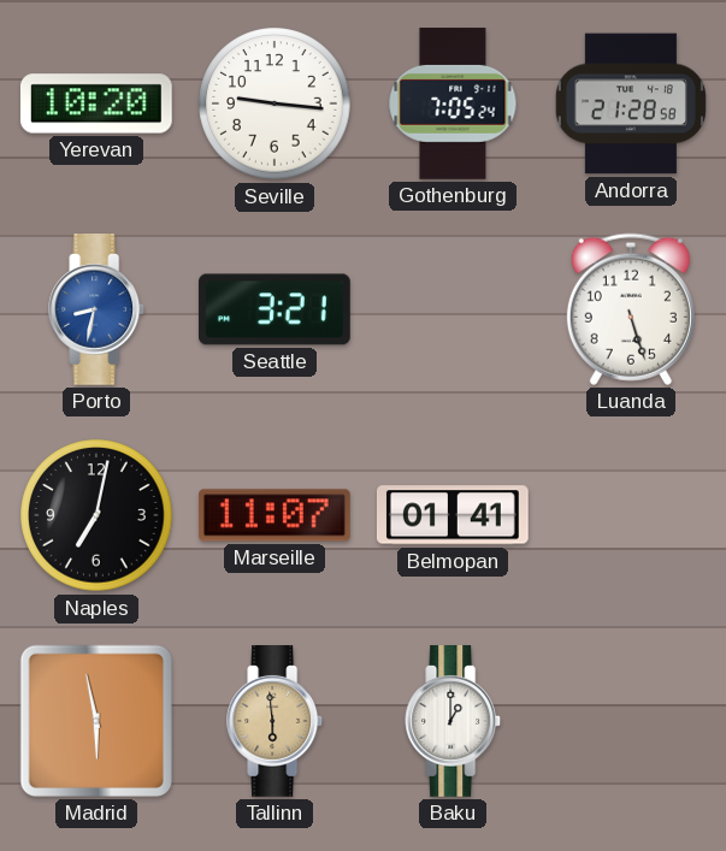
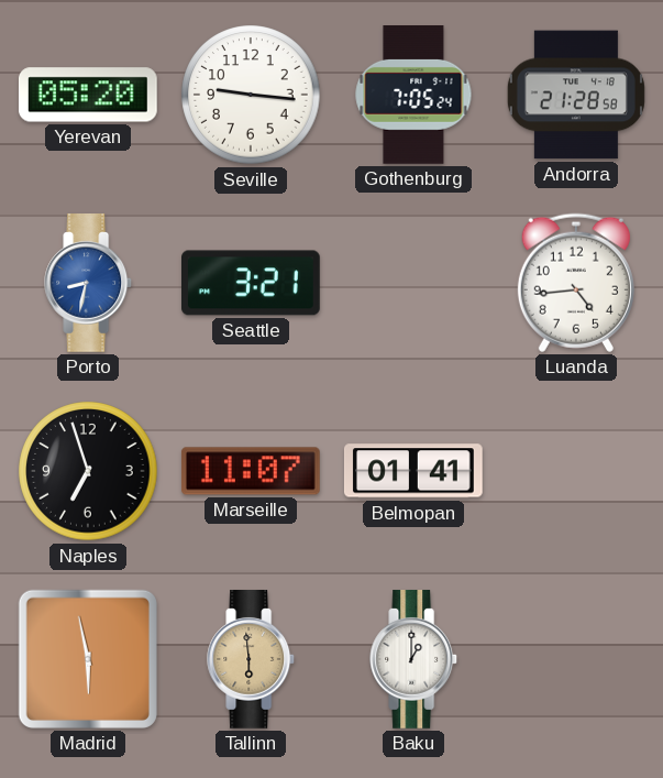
Yerevan: 10:20 -> 05:20 (88, 95)
Luanda: 5:27 -> 4:44 (576, 283)
Naples: 7:02 -> 6:57 (88, 471)
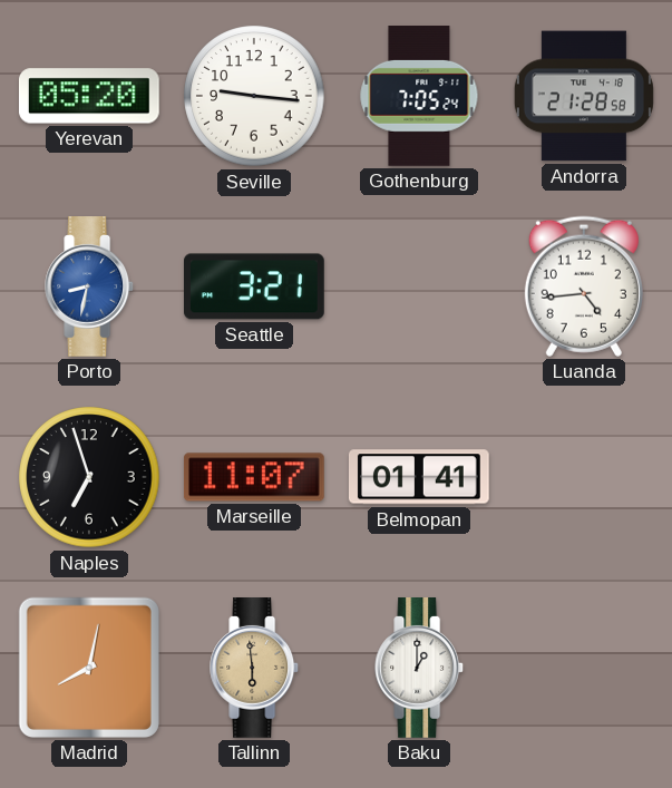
Madrid: 5:58 -> 8:02 (89, 668)
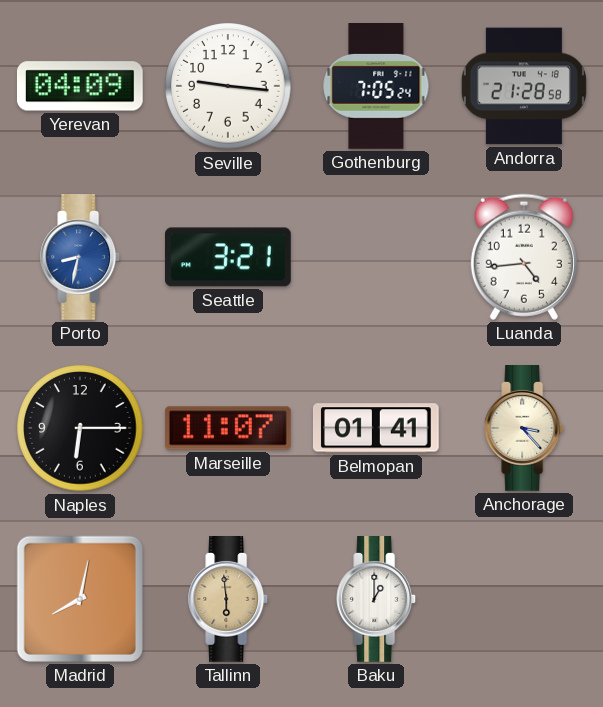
Yerevan: 05:20 -> 04:09 (80, 86)
Naples: 6:57 -> 6:15 (80, 428)
Anchorage: none -> 3:23 (525, 429)
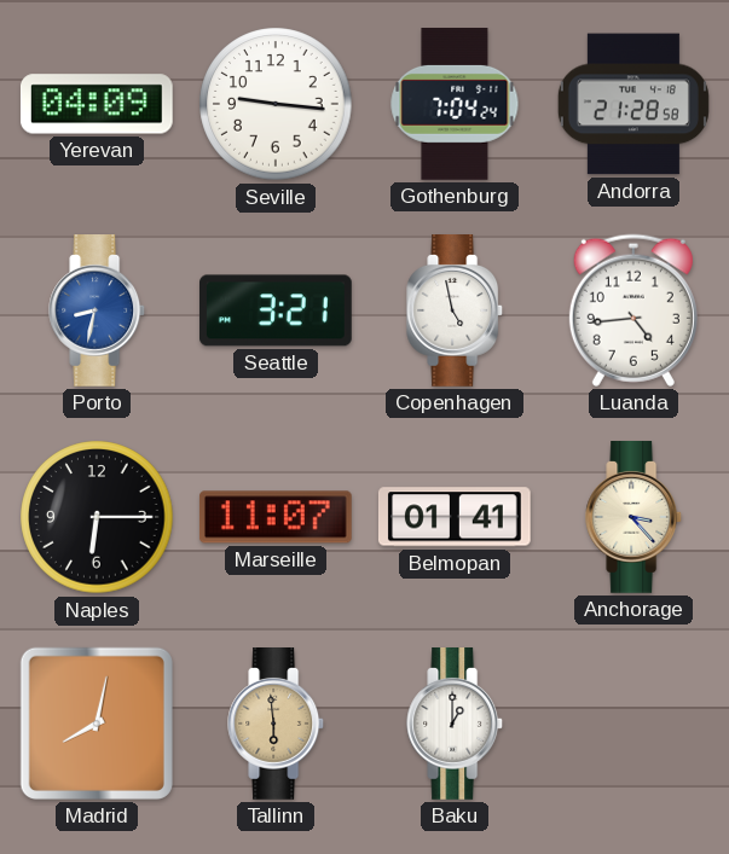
Gothenburg: 7:05 -> 7:04 (455, 105)
Copenhagen: none -> 4:58 (456, 312)
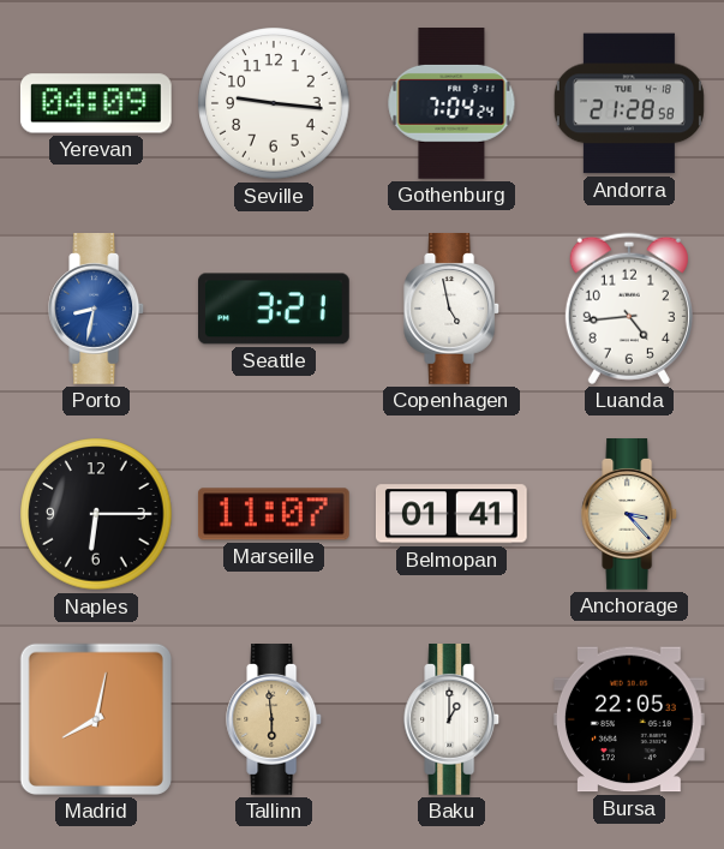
Bursa: none -> 22:05 (629, 719)
